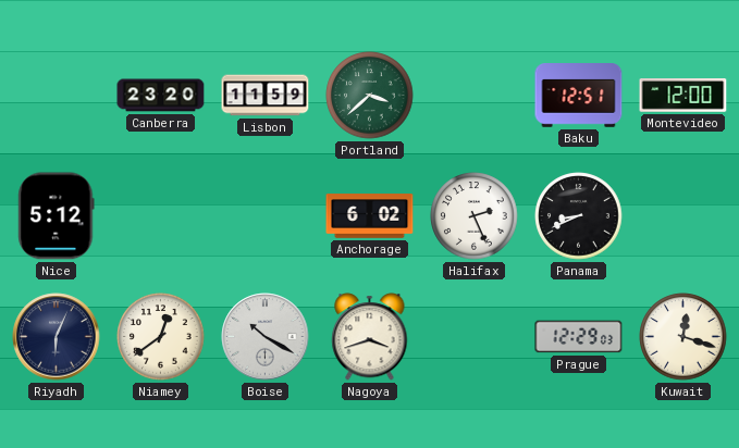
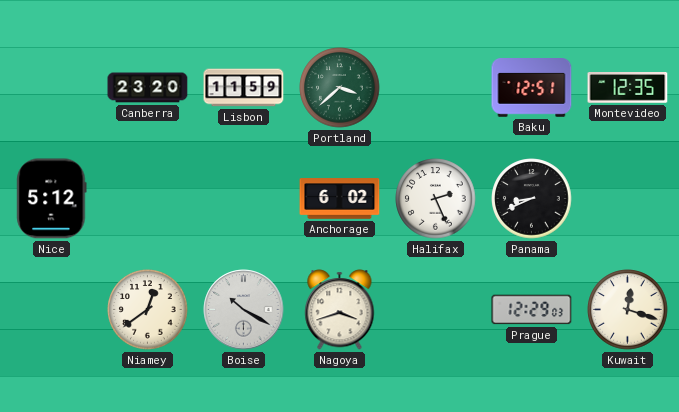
Montevideo: 12:00 -> 12:35 (628, 88)
Riyadh: 6:04 -> none (57, 337)
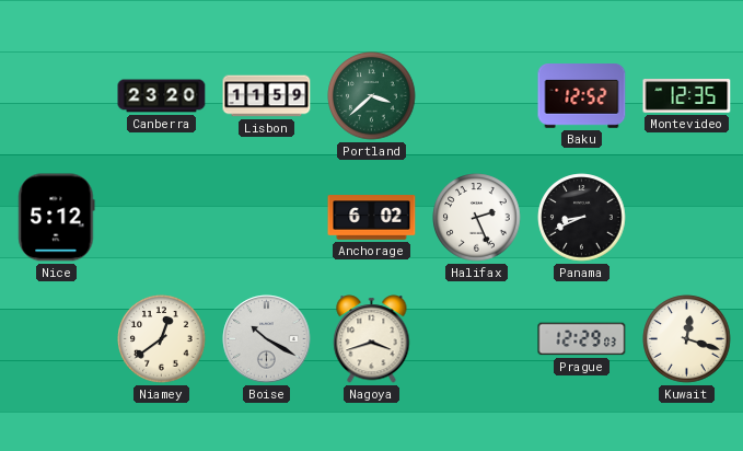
Baku: 12:51 -> 12:52 (582, 96)
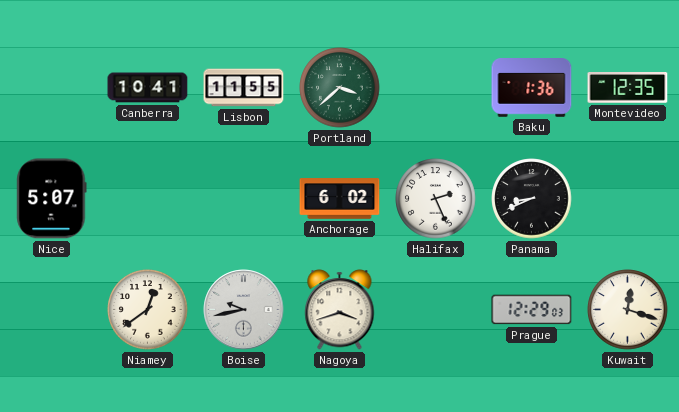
Canberra: 23:20 -> 10:41 (148, 88)
Lisbon: 11:59 -> 11:55 (244, 88)
Baku: 12:52 -> 1:36 (532, 88)
Nice: 5:12 -> 5:07 (52, 199)
Boise: 10:20 -> 9:43 (244, 310)
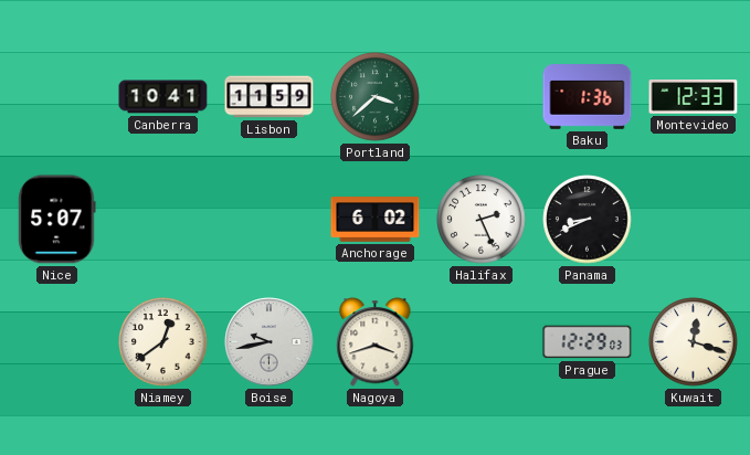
Lisbon: 11:55 -> 11:59 (270, 97)
Montevideo: 12:35 -> 12:33 (694, 97)
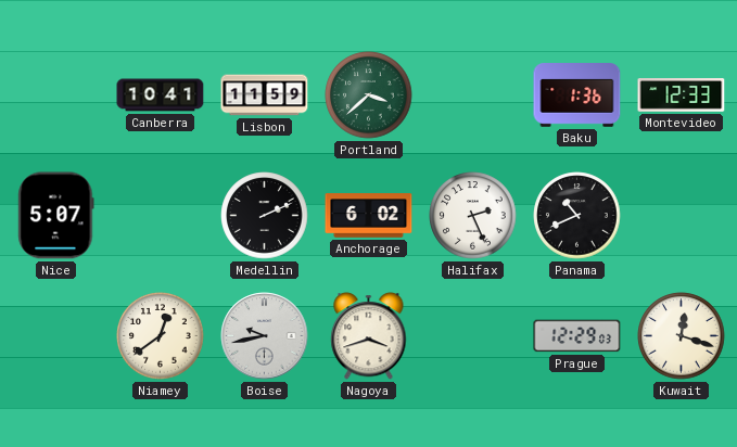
Medellin: none -> 2:11 (265, 216)
Panama: 8:41 -> 10:41 (577, 216)
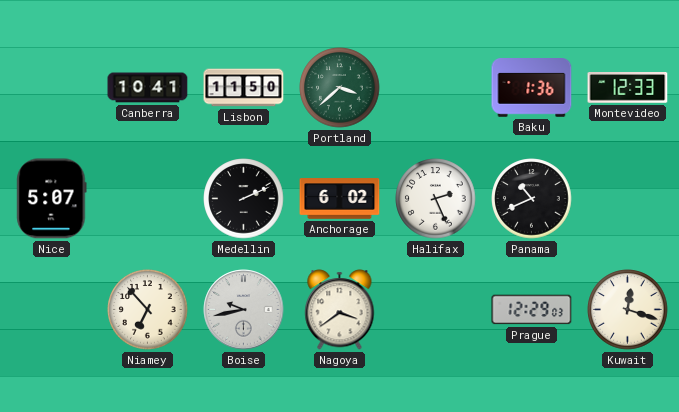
Lisbon: 11:59 -> 11:50 (244, 88)
Niamey: 12:39 -> 6:53 (148, 310)
Nagoya: 3:42 -> 3:39 (340, 310)
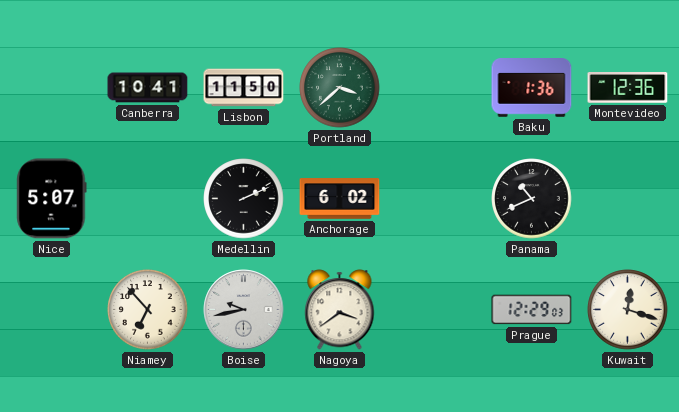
Montevideo: 12:33 -> 12:36 (628, 88)
Halifax: 2:26 -> none (436, 199)
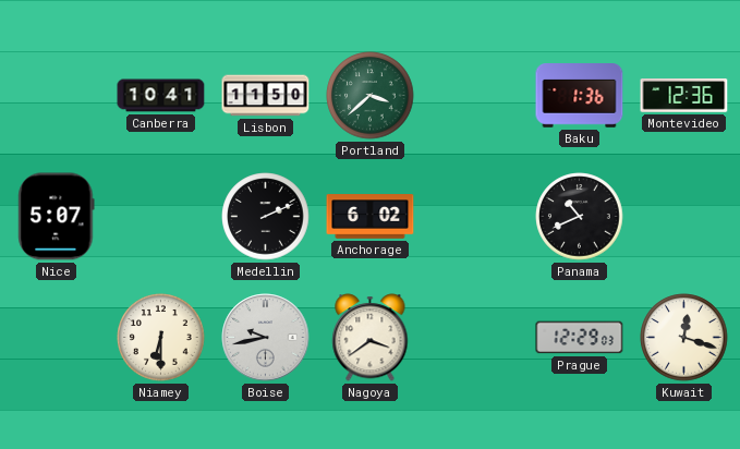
Niamey: 6:53 -> 6:30 (161, 338)
